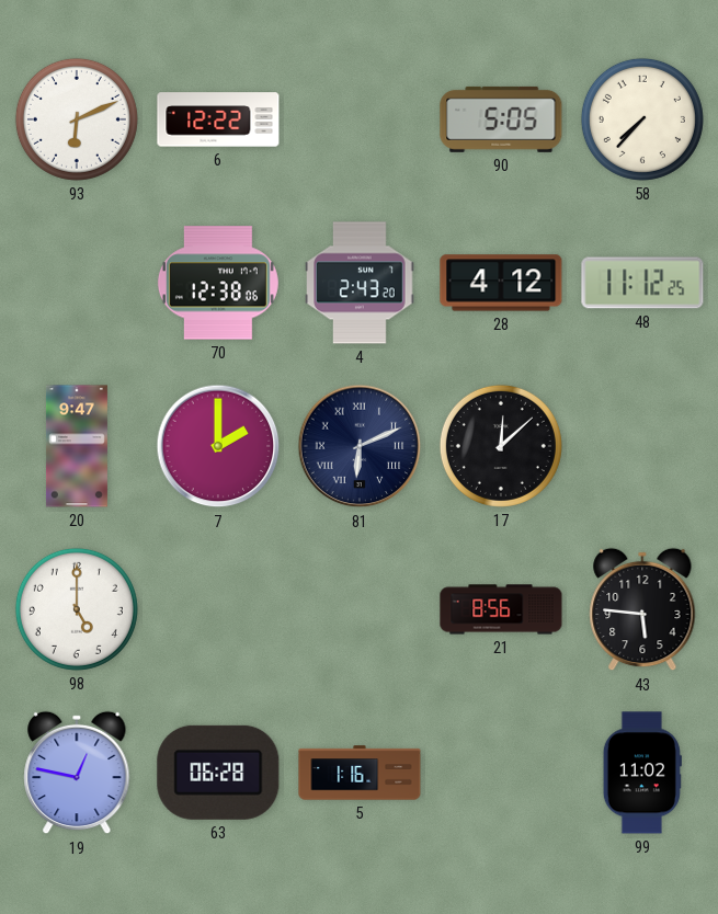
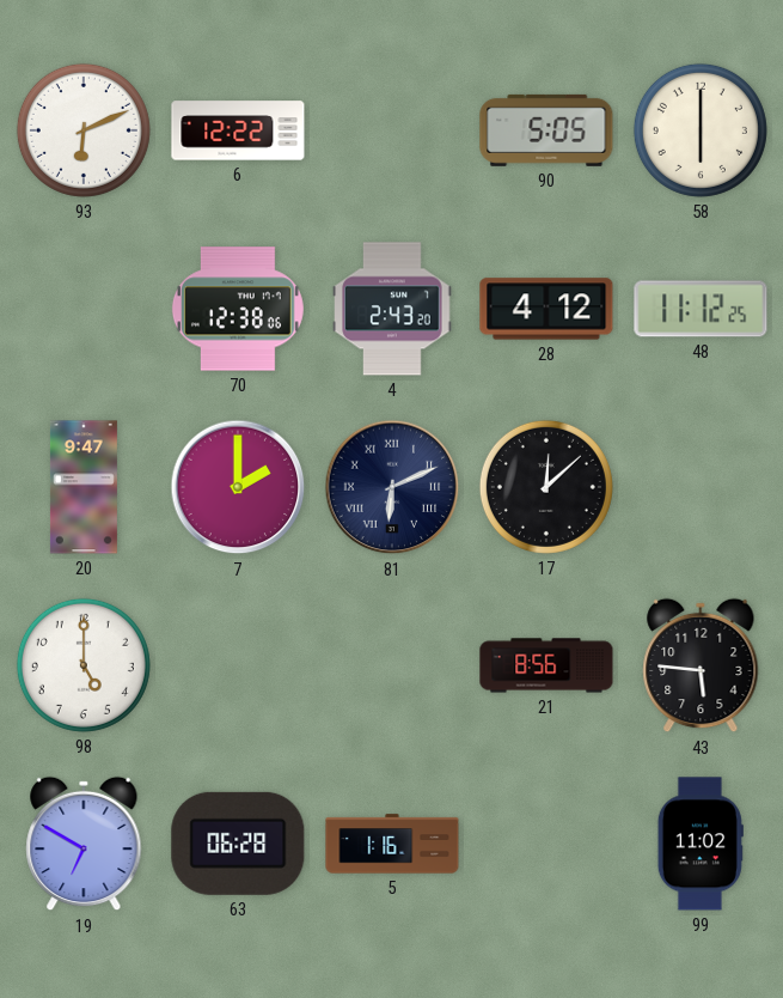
58: 7:37 -> 6:00 (701, 130)
19: 12:47 -> 6:50 (84, 844)
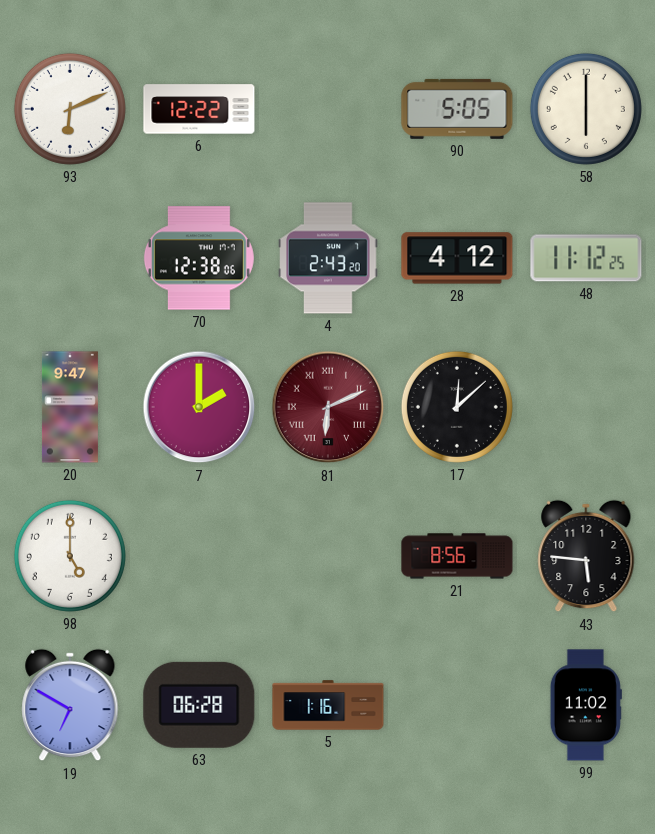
81 dial: navy -> burgundy (328, 407)
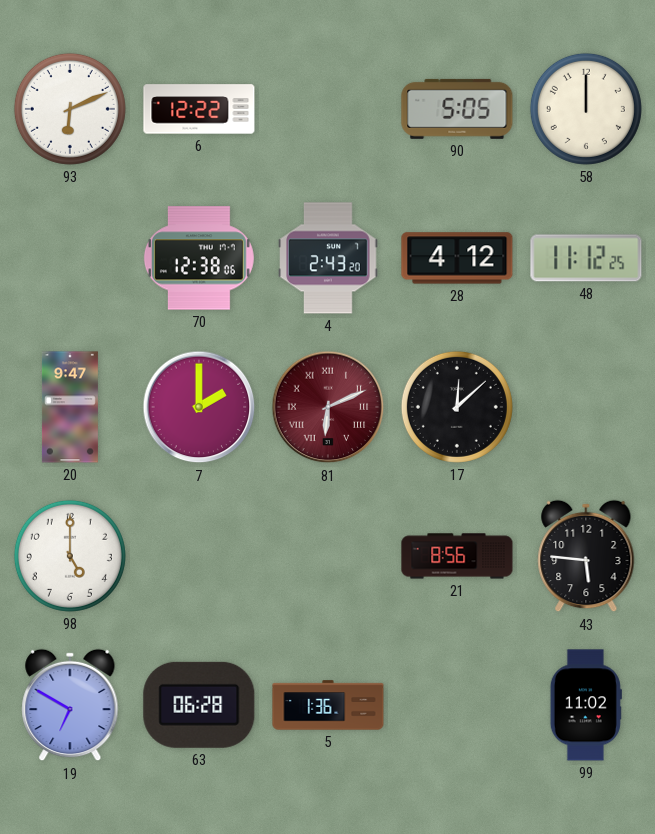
58: 6:00 -> 12:00 (586, 109)
5: 1:16 -> 1:36 (328, 705)
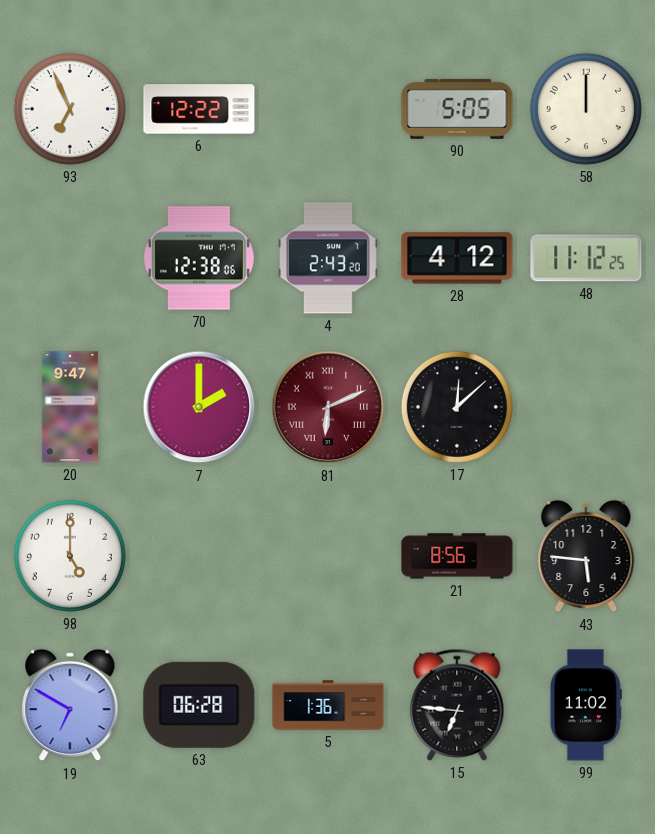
93: 6:11 -> 6:56 (70, 109)
15: none -> 6:46 (457, 705)
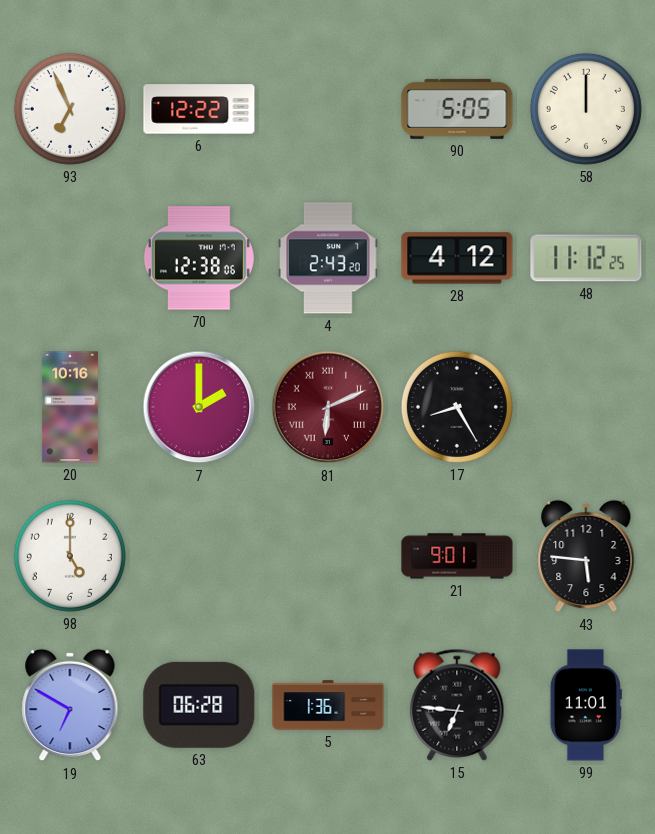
20: 9:47 -> 10:16 (70, 407)
17: 12:08 -> 8:25 (457, 407)
21: 8:56 -> 9:01 (457, 556)
99: 11:02 -> 11:01 (586, 705)
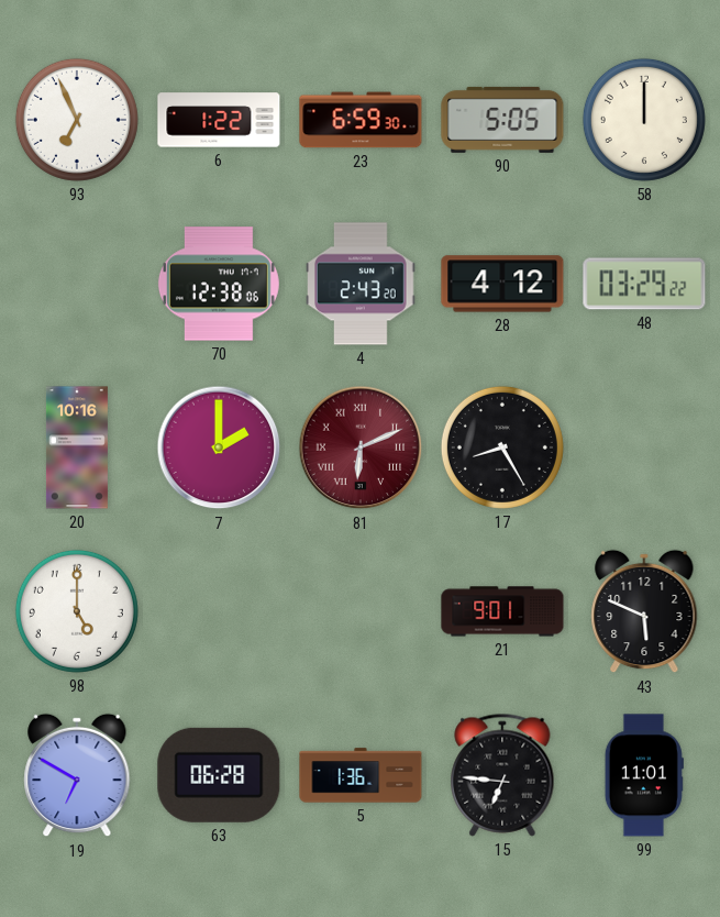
6: 12:22 -> 1:22 (219, 120)
23: none -> 6:59 (361, 120)
48: 11:12 -> 03:29 (644, 284)
43: 5:46 -> 5:49 (644, 611)
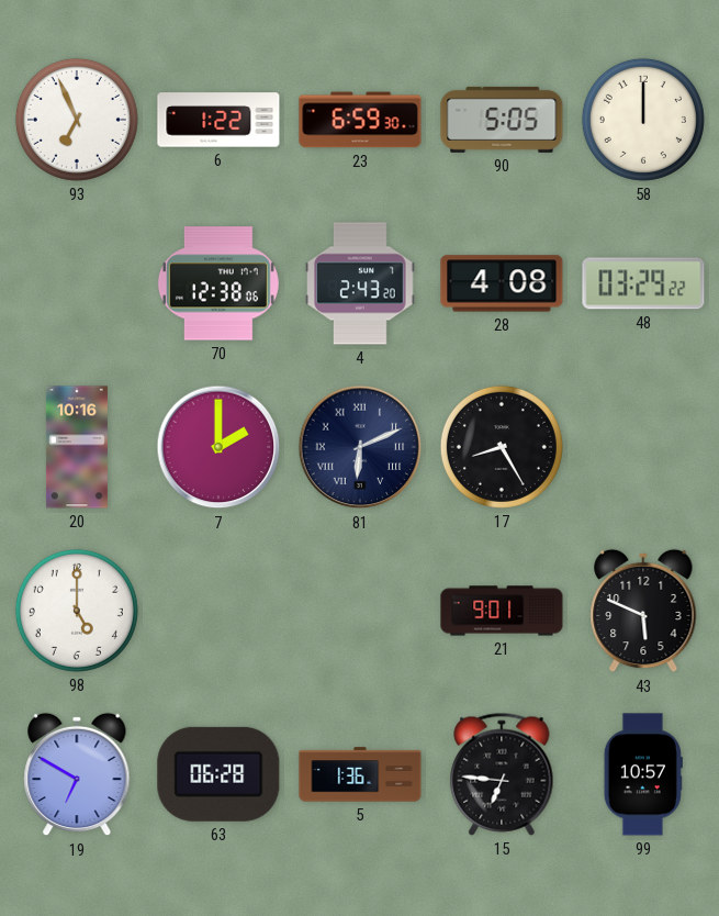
28: 4:12 -> 4:08 (502, 283)
81 dial: burgundy -> navy (360, 447)
99: 11:01 -> 10:57 (643, 774)
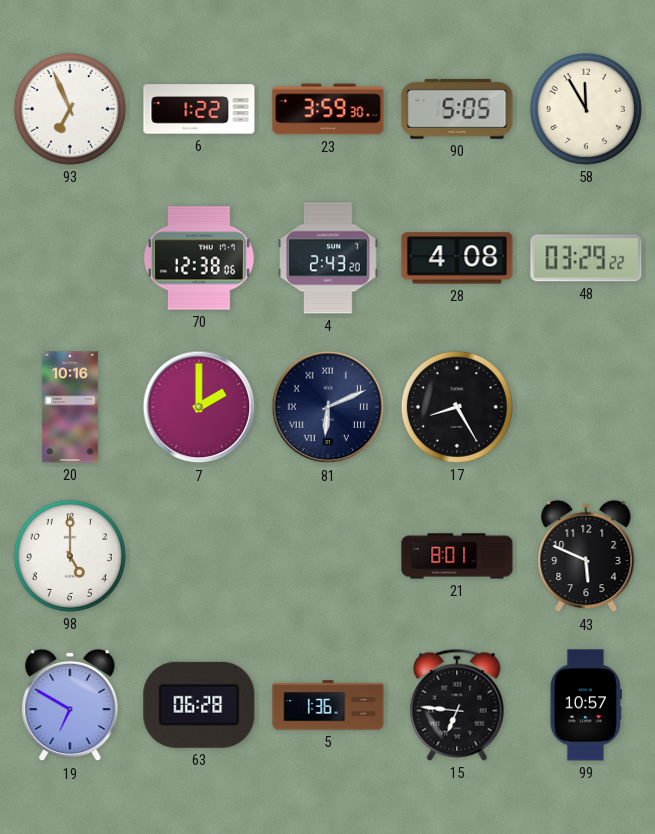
23: 6:59 -> 3:59 (328, 109)
58: 12:00 -> 11:55 (586, 109)
21: 9:01 -> 8:01 (457, 556)
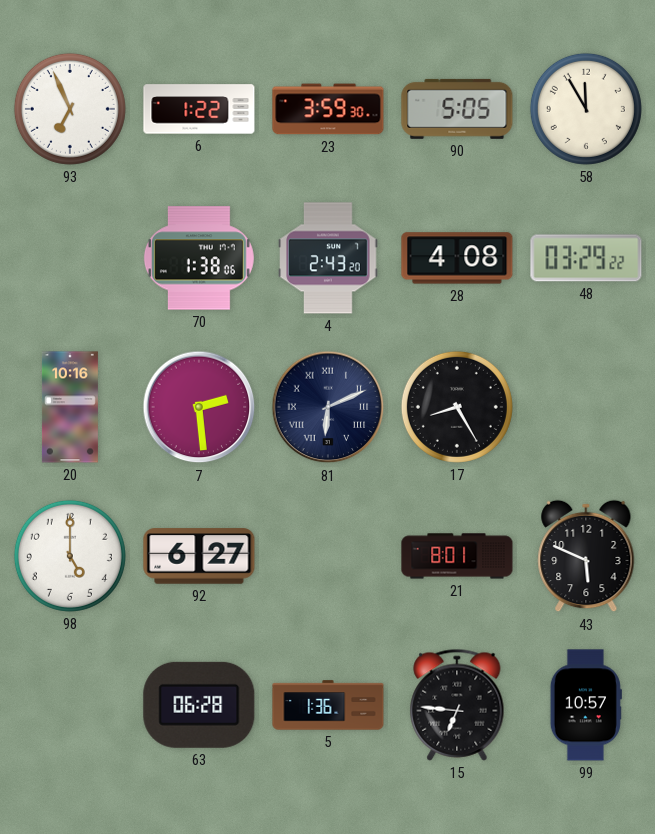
70: 12:38 -> 1:38 (199, 258)
7: 2:00 -> 2:29 (199, 407)
92: none -> 6:27 (199, 556)
19: 6:50 -> none (70, 705)
